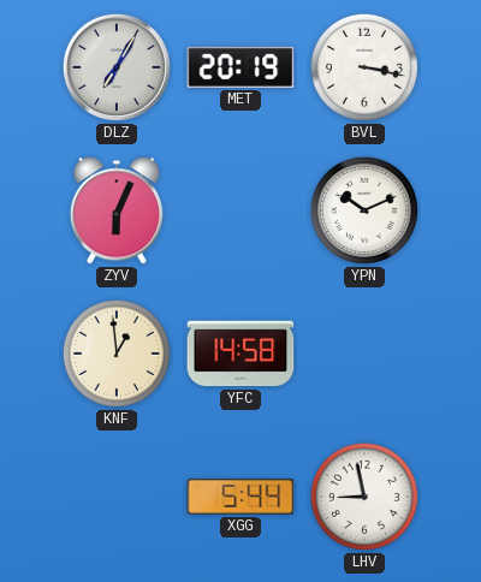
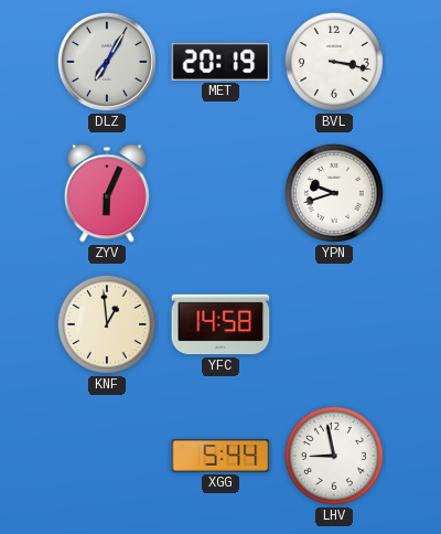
YPN: 10:11 -> 9:42 (334, 193)
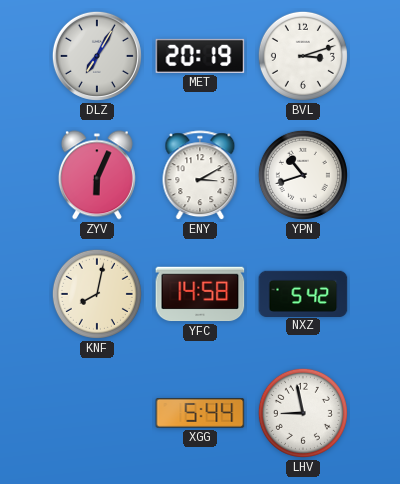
BVL: 3:17 -> 3:12 (303, 56)
ENY: none -> 3:10 (200, 176)
YPN: 9:42 -> 10:42 (303, 175)
KNF: 12:59 -> 8:02 (97, 294)
NXZ: none -> 5:42 (303, 293)
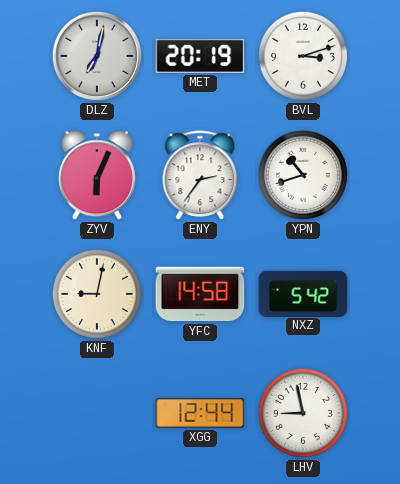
DLZ: 7:05 -> 7:02 (97, 56)
ENY: 3:10 -> 2:36 (200, 176)
KNF: 8:02 -> 9:02 (97, 294)
XGG: 5:44 -> 12:44 (200, 414)
